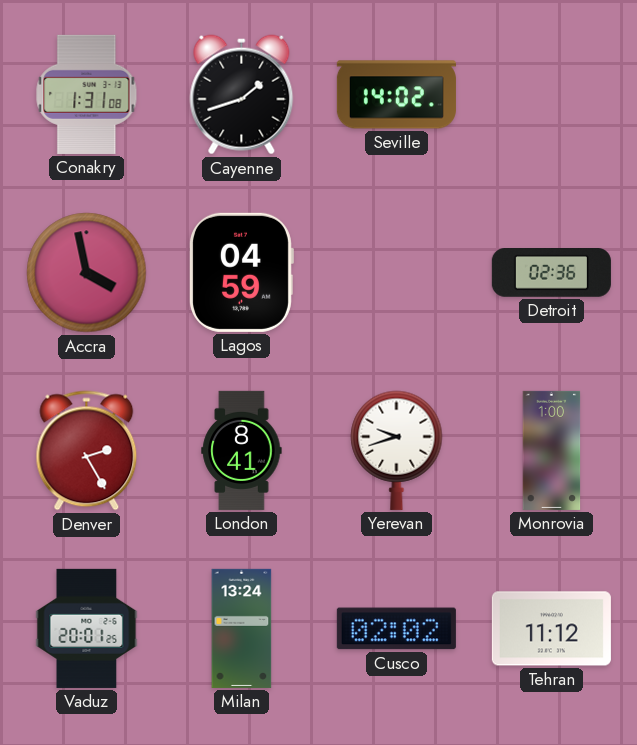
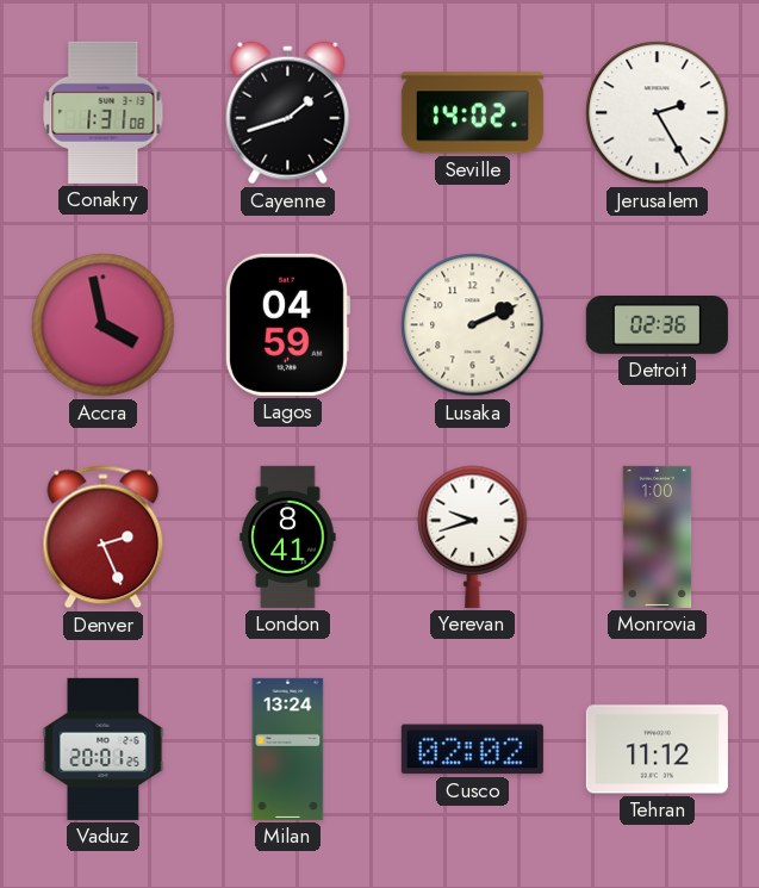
Jerusalem: none -> 2:25 (658, 113)
Lusaka: none -> 2:11 (473, 325)
Denver: 2:25 -> 2:26 (104, 538)
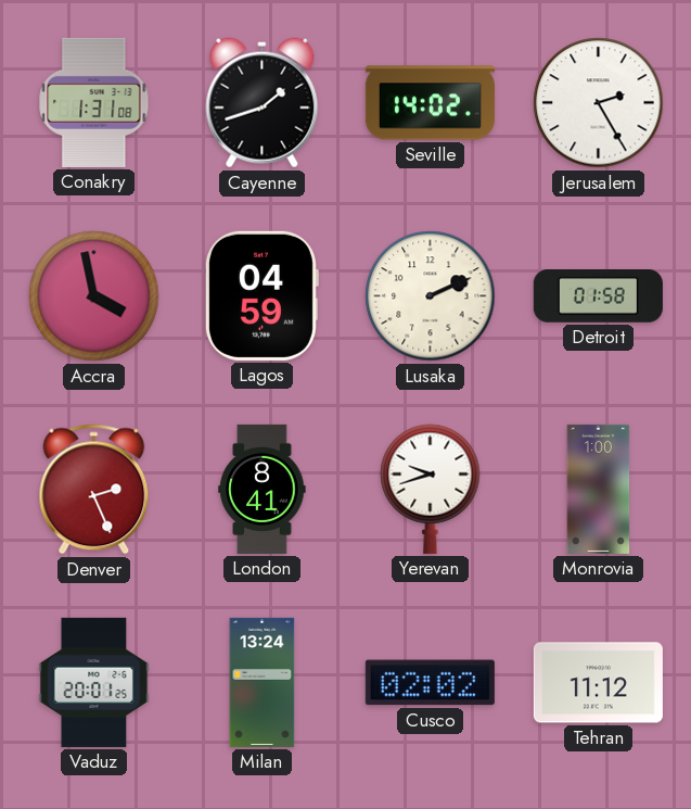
Detroit: 02:36 -> 01:58 (598, 296)
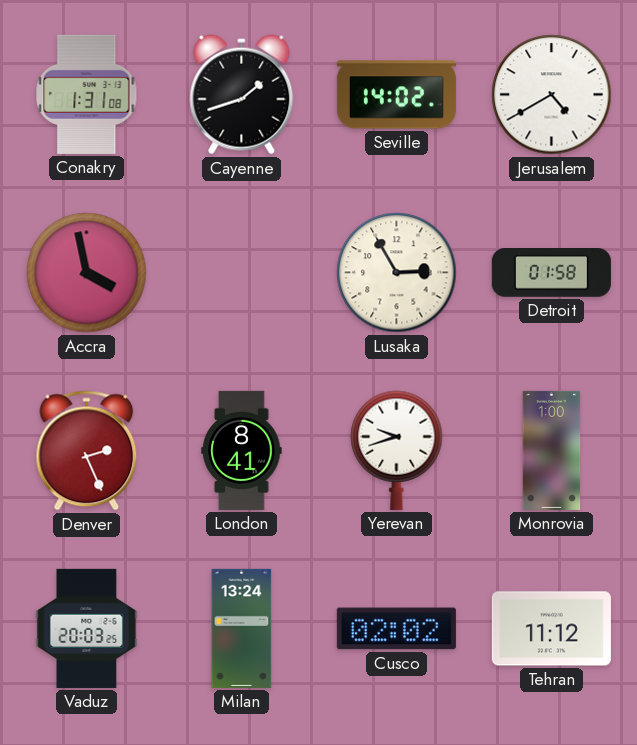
Jerusalem: 2:25 -> 4:40 (552, 95)
Lagos: 04:59 -> none (261, 295)
Lusaka: 2:11 -> 2:55 (397, 273)
Vaduz: 20:01 -> 20:03 (87, 628)
